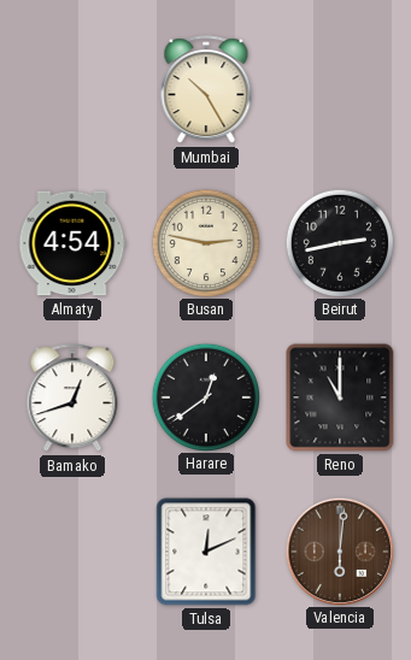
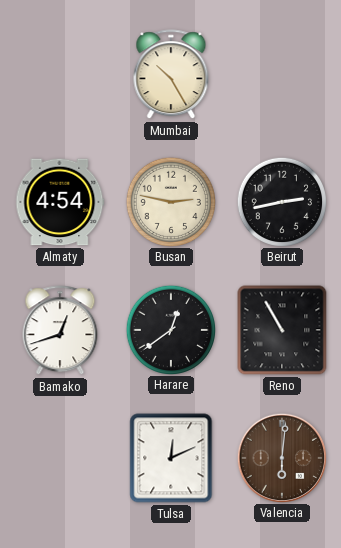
Reno: 11:00 -> 10:55 (282, 330)
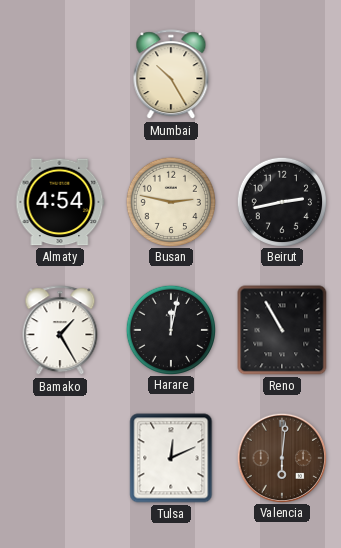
Bamako: 12:42 -> 1:25 (60, 331)
Harare: 12:39 -> 12:02 (170, 329)
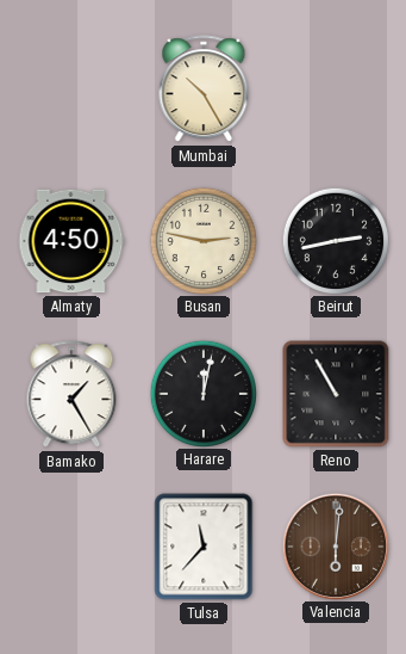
Almaty: 4:54 -> 4:50 (71, 241)
Tulsa: 12:11 -> 11:37 (204, 547)
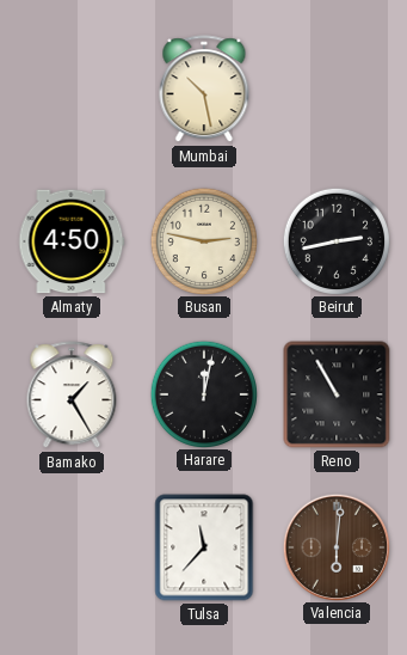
Mumbai: 10:25 -> 10:28 (204, 90)
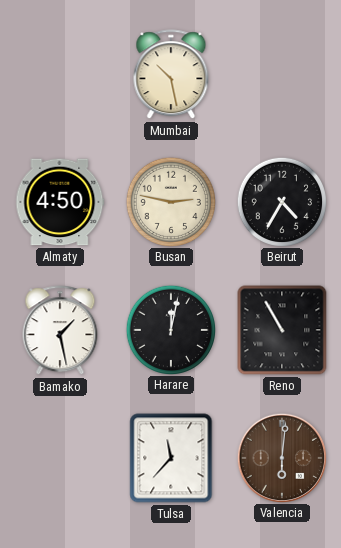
Beirut: 2:43 -> 4:35 (281, 201)
Bamako: 1:25 -> 1:28 (60, 331)
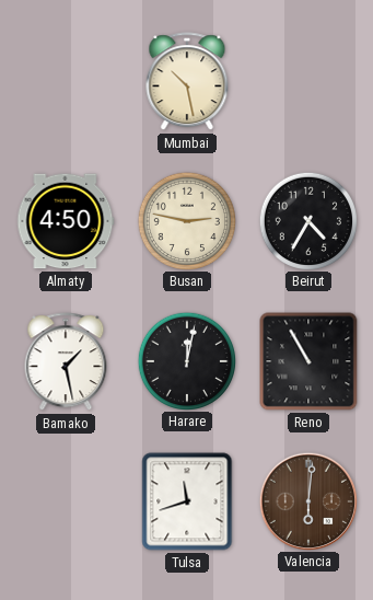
Tulsa: 11:37 -> 11:42 (187, 501)
